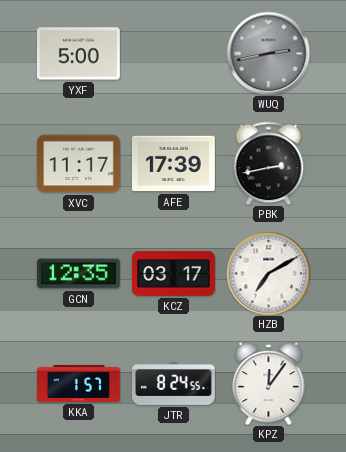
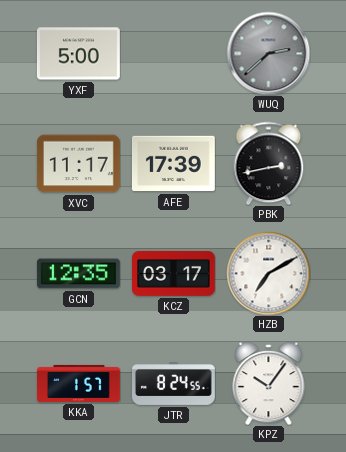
WUQ: 2:43 -> 2:38 (268, 53)
KPZ: 12:06 -> 10:06 (269, 383)
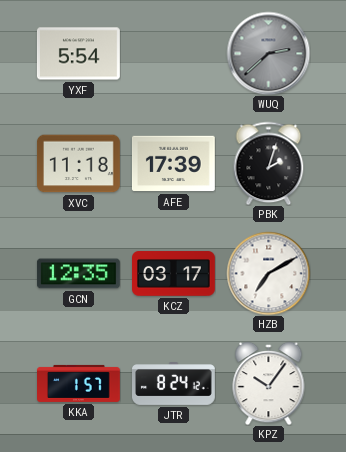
YXF: 5:00 -> 5:54 (78, 54)
XVC: 11:17 -> 11:18 (78, 164)
PBK: 2:43 -> 2:03 (269, 163)
JTR: 8:24:55 -> 8:24:12 (174, 384)
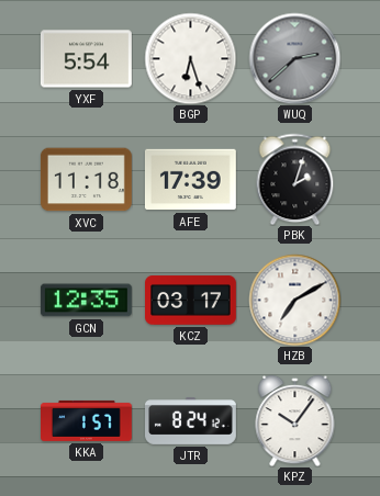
BGP: none -> 6:27 (190, 58)
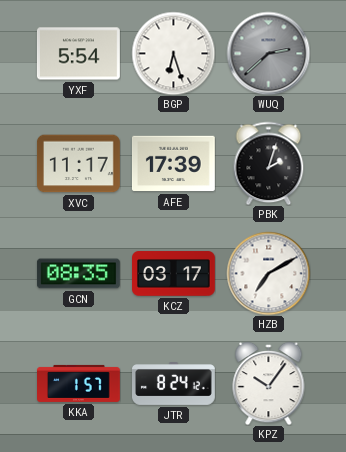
XVC: 11:18 -> 11:17 (78, 164)
GCN: 12:35 -> 08:35 (78, 274)
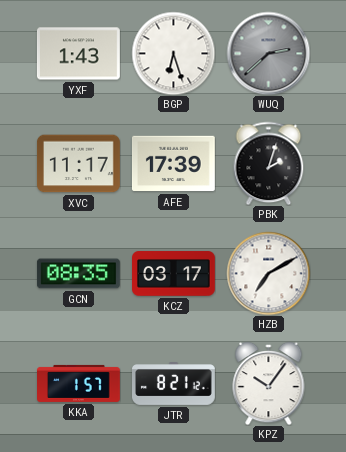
YXF: 5:54 -> 1:43 (78, 54)
JTR: 8:24 -> 8:21 (174, 384)
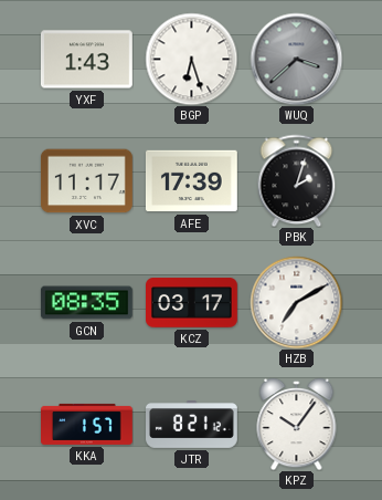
WUQ: 2:38 -> 3:38 (296, 59)
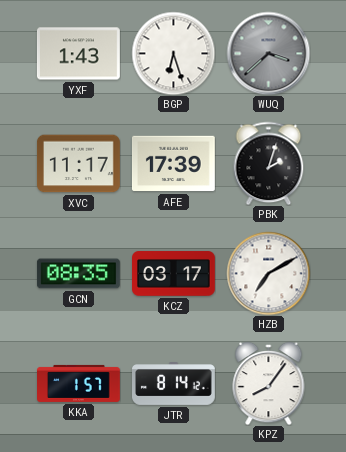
JTR: 8:21 -> 8:14 (174, 384)
KPZ: 10:06 -> 8:06 (269, 383)
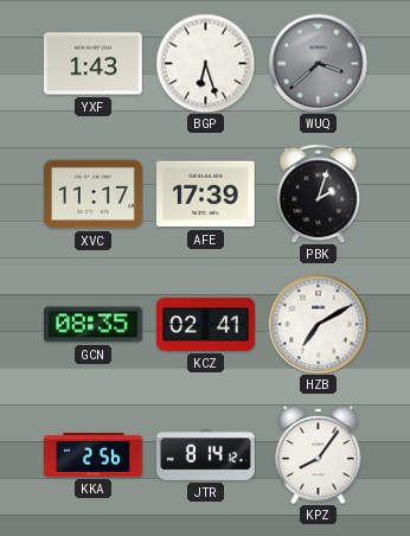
KCZ: 03:17 -> 02:41 (206, 325)
KKA: 1:57 -> 2:56 (94, 454)
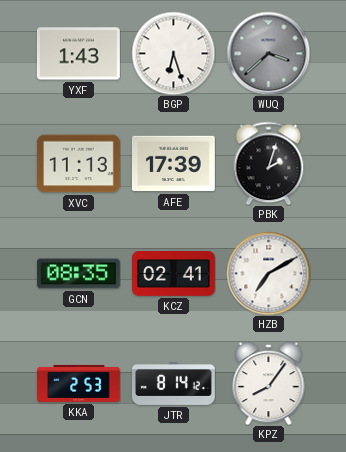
XVC: 11:17 -> 11:13 (78, 164)
KKA: 2:56 -> 2:53 (79, 383)
